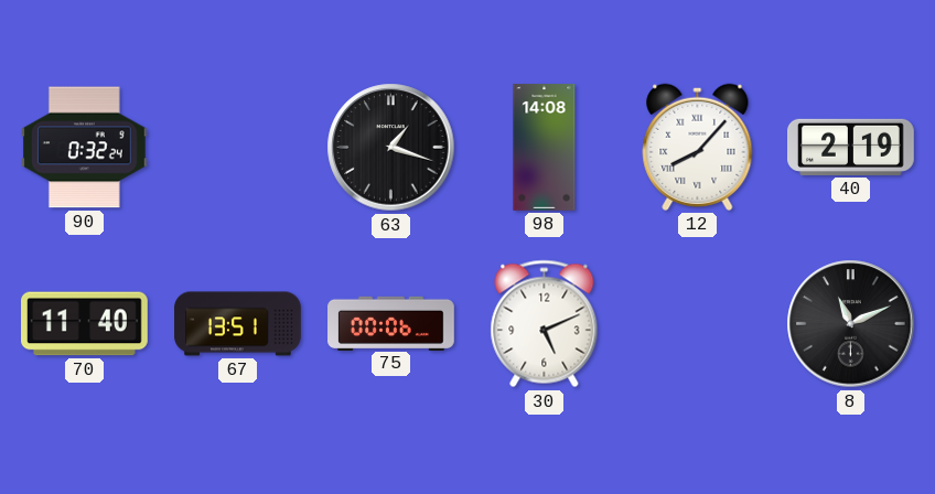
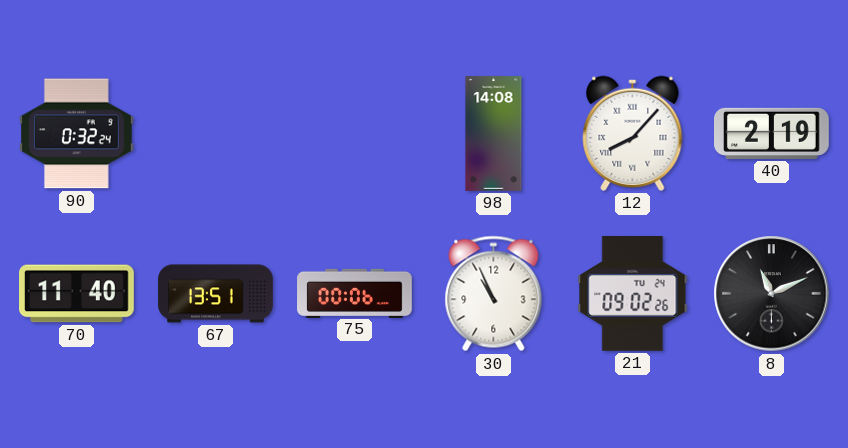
63: 1:18 -> none (391, 148)
30: 5:11 -> 10:56 (494, 294)
21: none -> 09:02 (633, 293)
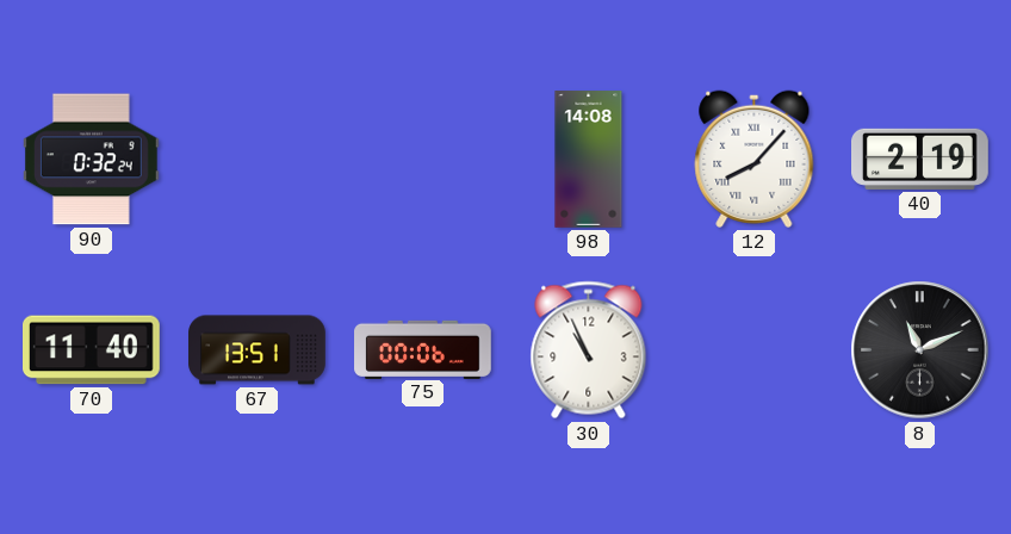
21: 09:02 -> none (633, 293)
